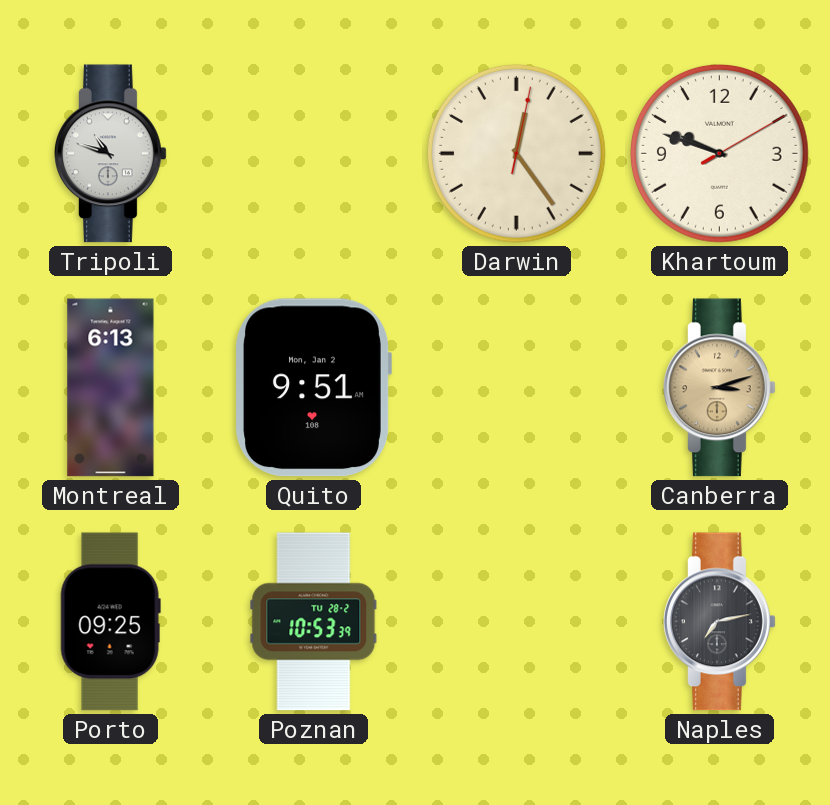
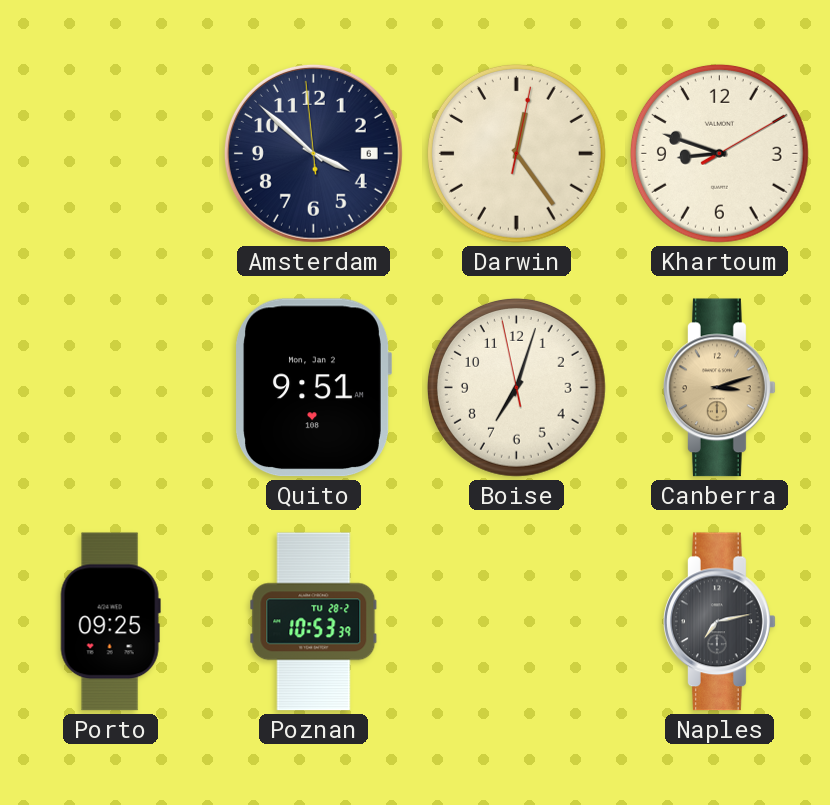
Tripoli: 10:48 -> none (111, 154)
Amsterdam: none -> 3:51 (313, 153)
Khartoum: 9:48 -> 8:48 (719, 153)
Montreal: 6:13 -> none (111, 388)
Boise: none -> 7:02 (516, 387)
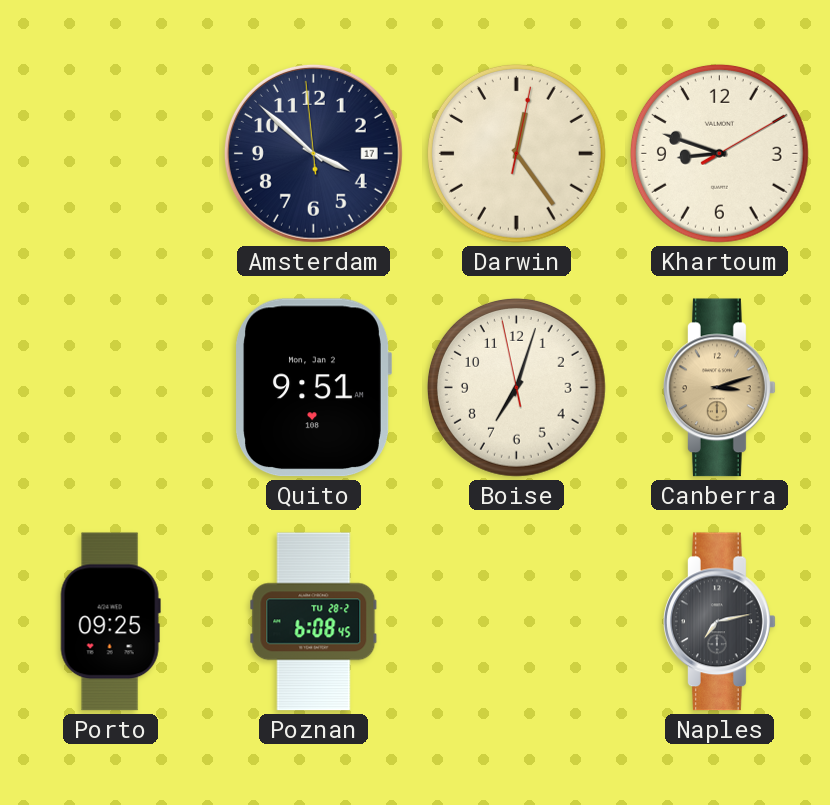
Amsterdam date: 6 -> 17 (313, 153)
Poznan: 10:53 -> 6:08 (314, 622)
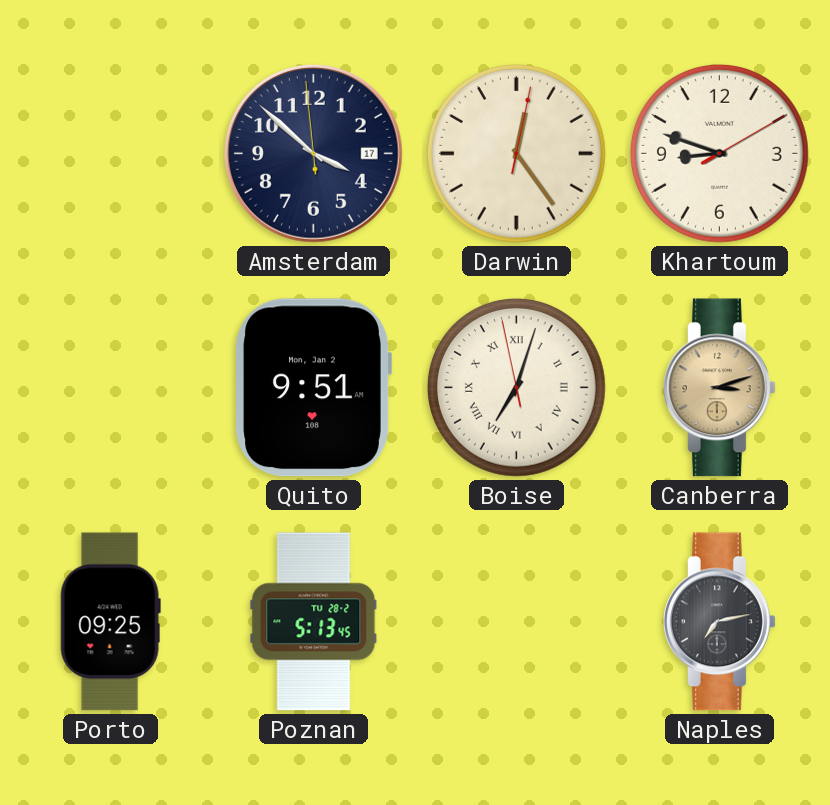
Boise numerals: Arabic -> Roman (516, 387)
Poznan: 6:08 -> 5:13 (314, 622)
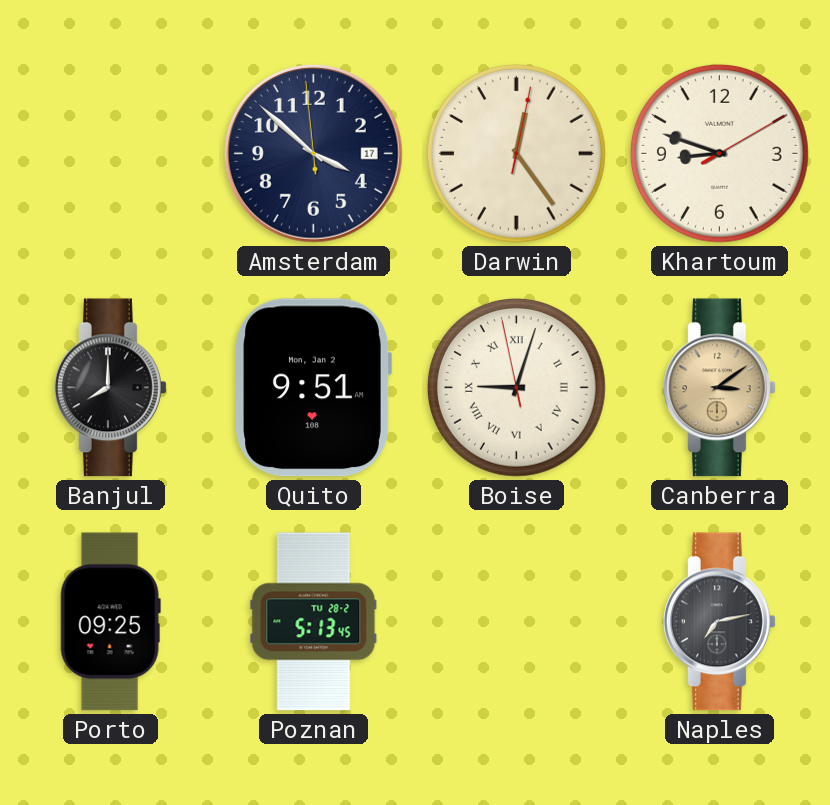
Banjul: none -> 8:00 (111, 388)
Boise: 7:02 -> 9:02 (516, 387)
Canberra: 3:12 -> 3:09 (720, 388)
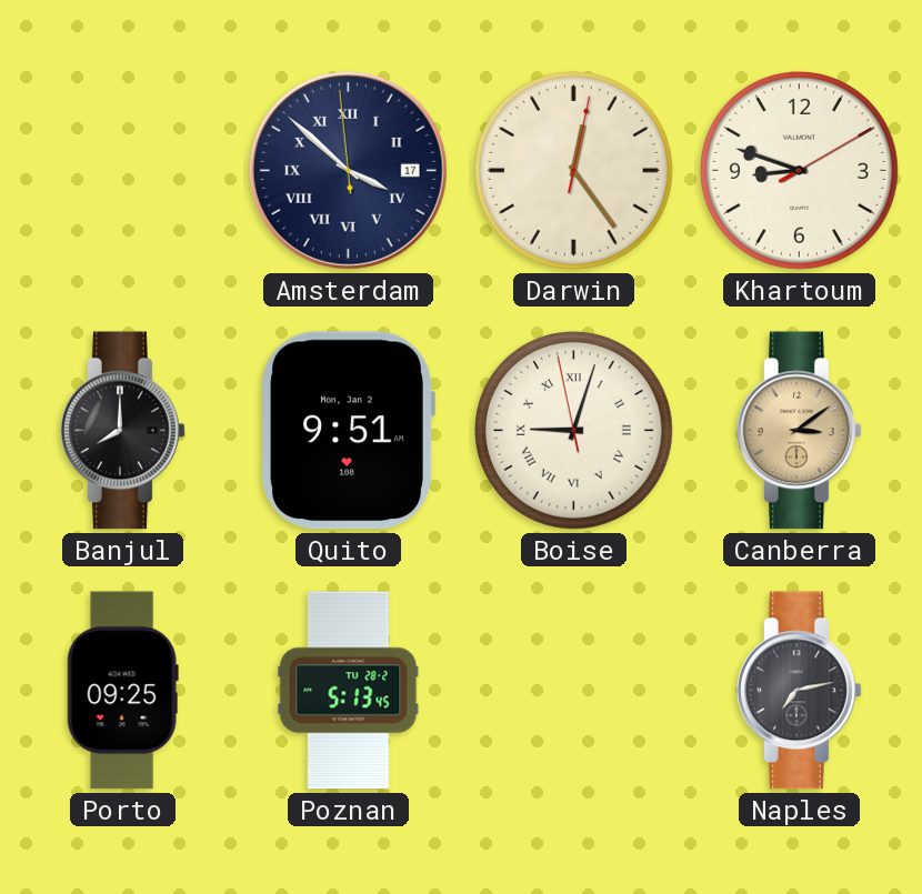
Amsterdam numerals: Arabic -> Roman (348, 170)
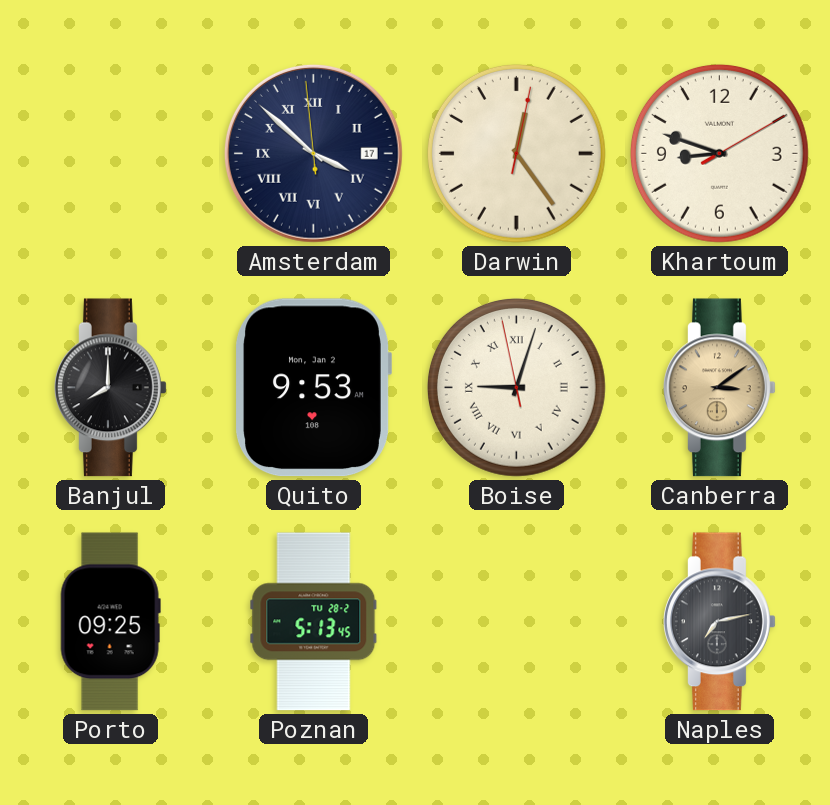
Quito: 9:51 -> 9:53 (314, 388)
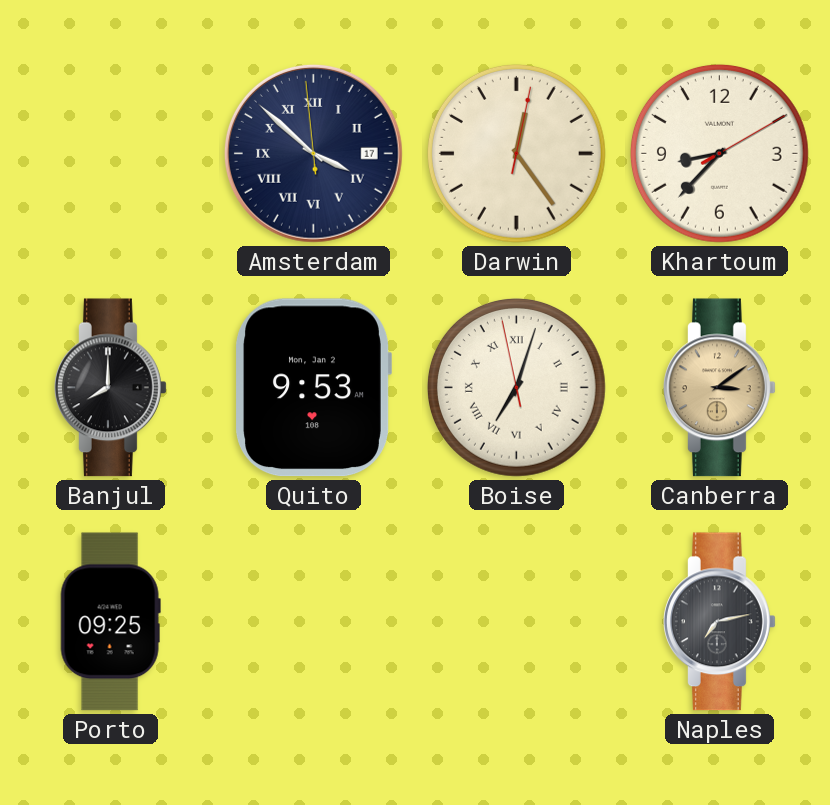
Khartoum: 8:48 -> 8:37 (719, 153)
Boise: 9:02 -> 7:02 (516, 387)
Poznan: 5:13 -> none (314, 622)
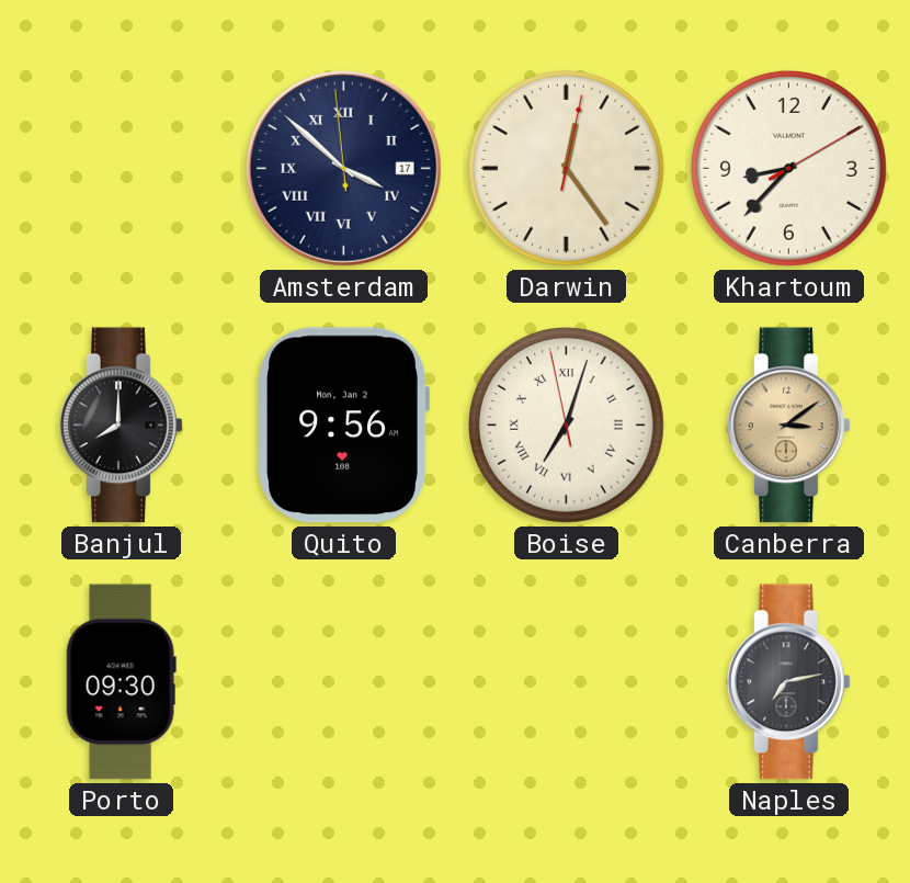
Quito: 9:53 -> 9:56 (344, 426)
Porto: 09:25 -> 09:30 (121, 682)
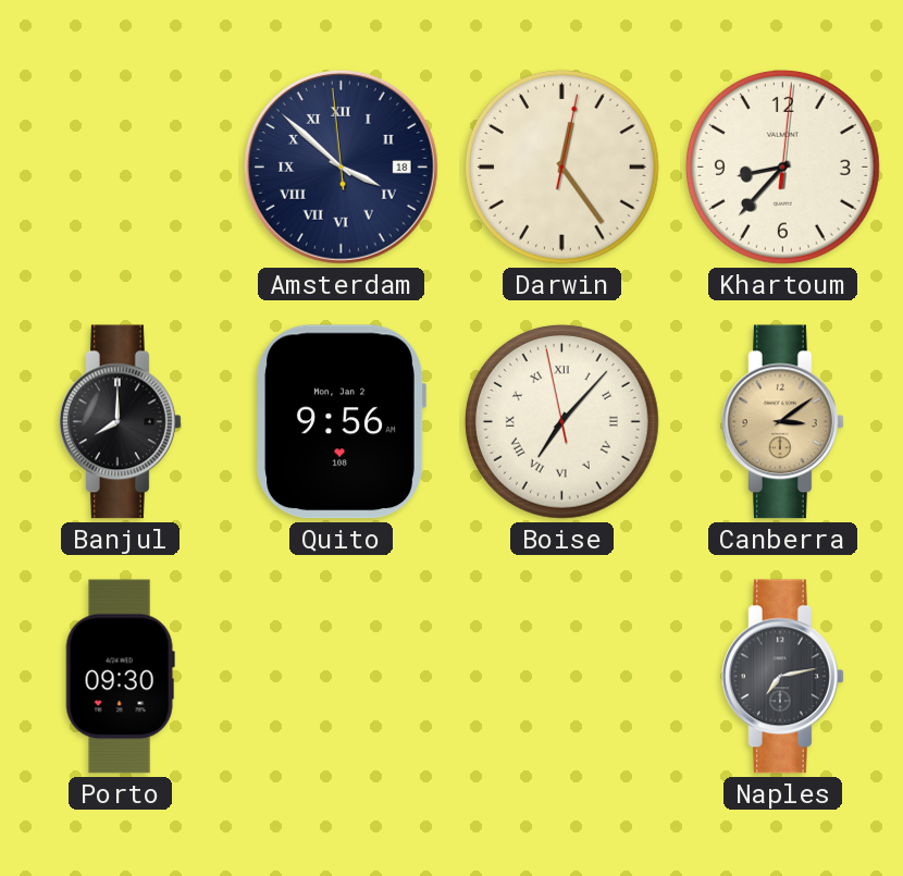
Amsterdam date: 17 -> 18 (341, 166)
Khartoum: 8:37:10 -> 8:37:01 (782, 166)
Boise: 7:02 -> 7:06 (561, 421)
